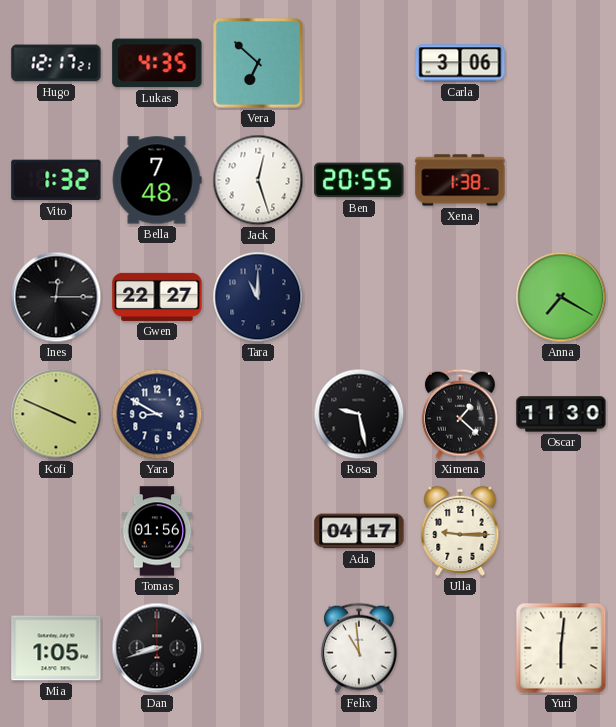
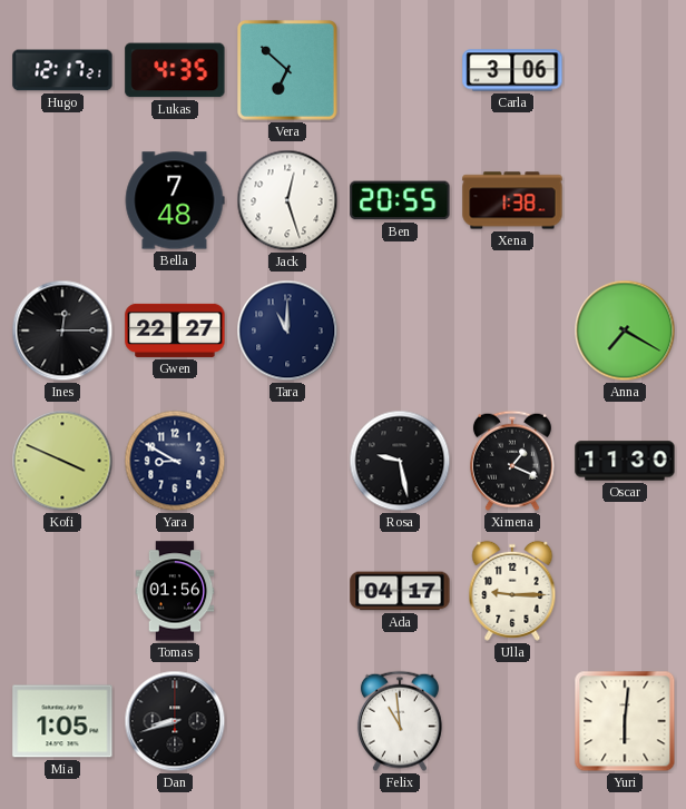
Vito: 1:32 -> none (56, 180)
Ximena: 1:22 -> 1:19 (512, 461)
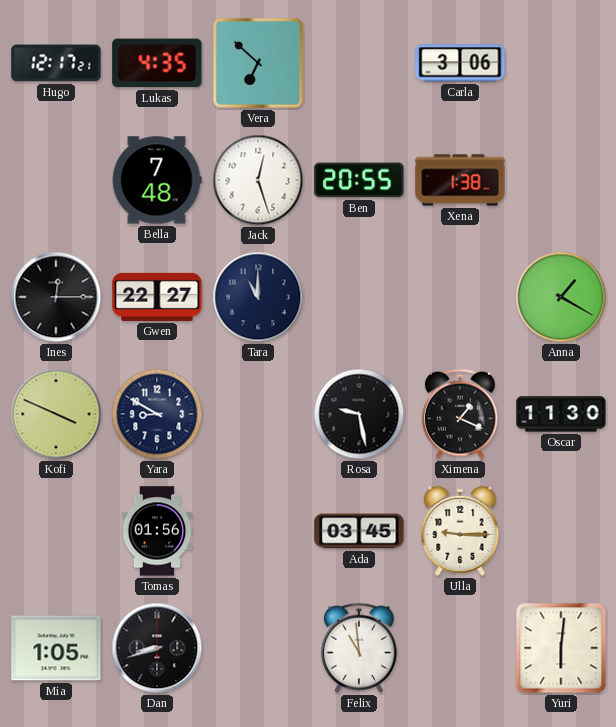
Anna: 7:20 -> 1:20 (561, 297)
Ada: 04:17 -> 03:45 (359, 531)
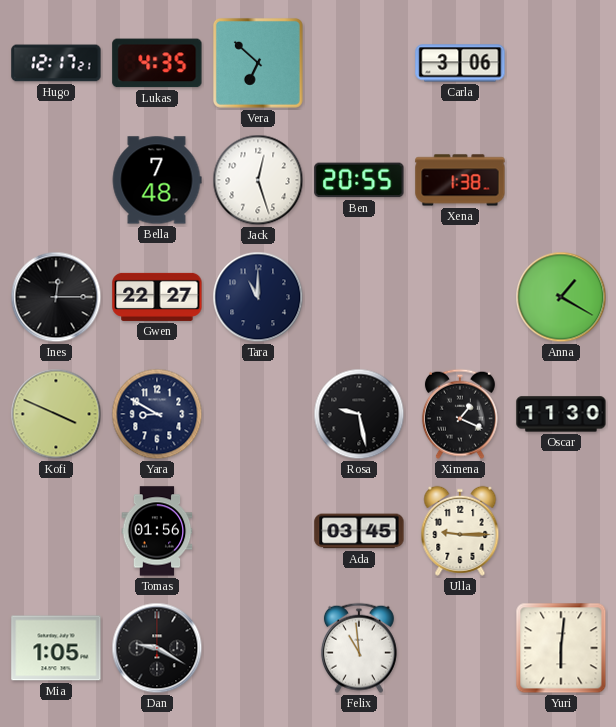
Dan: 8:42 -> 9:20 (157, 648)
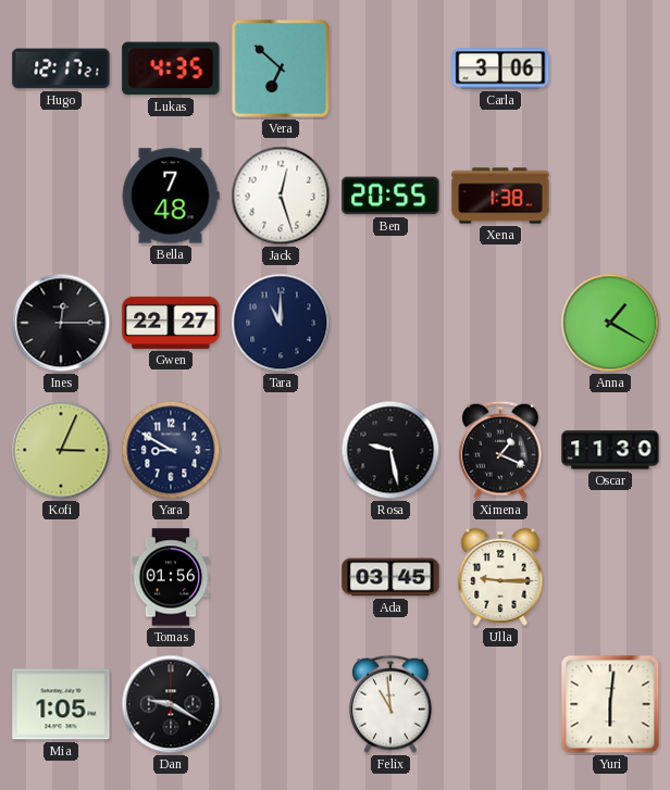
Kofi: 3:49 -> 3:04 (61, 450)
